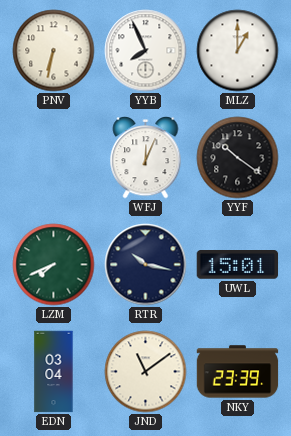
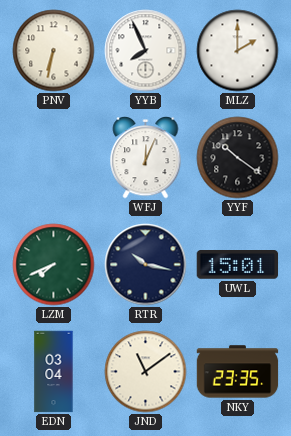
MLZ: 1:00 -> 2:00 (238, 51)
NKY: 23:39 -> 23:35 (238, 372)
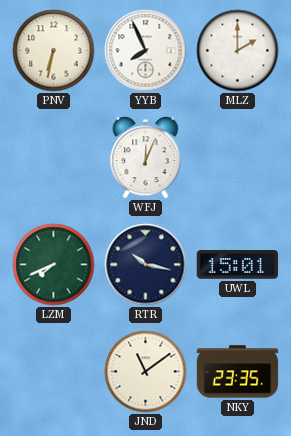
YYF: 10:21 -> none (238, 158)
EDN: 03:04 -> none (54, 372)
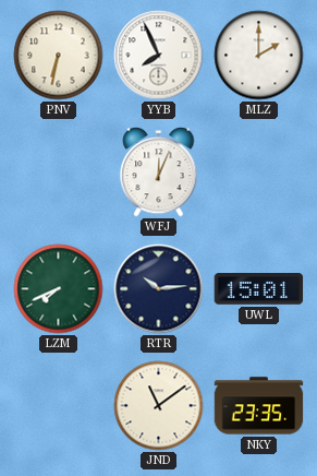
RTR: 10:17 -> 10:14 (159, 289)
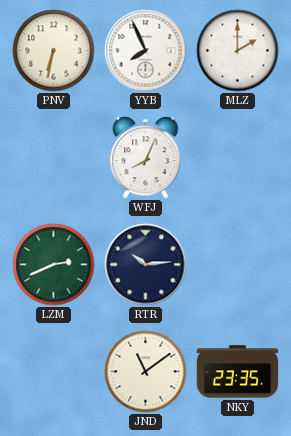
WFJ: 12:04 -> 8:04 (146, 158)
LZM: 7:41 -> 2:41 (54, 265)
UWL: 15:01 -> none (259, 289)
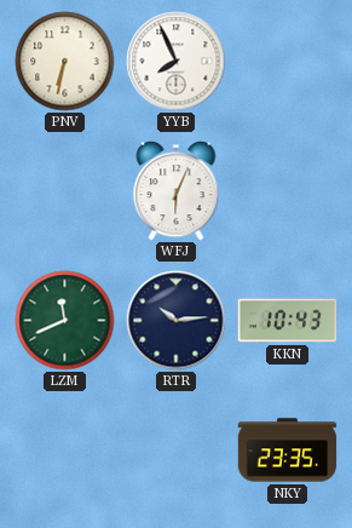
MLZ: 2:00 -> none (238, 51)
WFJ: 8:04 -> 6:04 (177, 191)
LZM: 2:41 -> 11:41 (65, 321)
KKN: none -> 10:43 (288, 321)
JND: 11:09 -> none (146, 372)
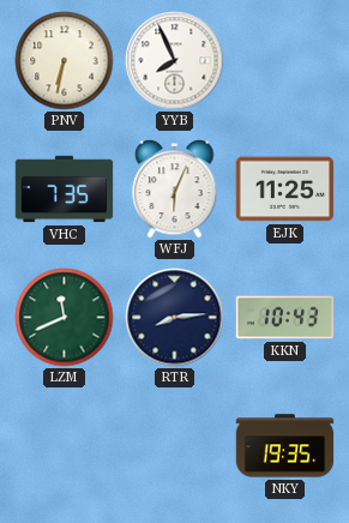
VHC: none -> 7:35 (65, 190)
EJK: none -> 11:25 (285, 190)
RTR: 10:14 -> 8:14 (175, 318)
NKY: 23:35 -> 19:35 (285, 446)
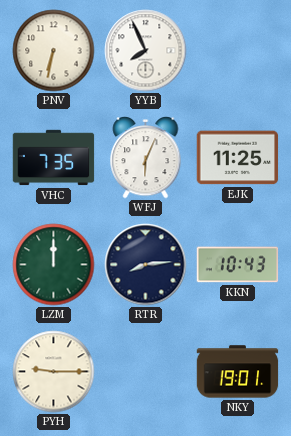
LZM: 11:41 -> 12:00 (54, 265)
PYH: none -> 9:15 (54, 372)
NKY: 19:35 -> 19:01 (238, 372)
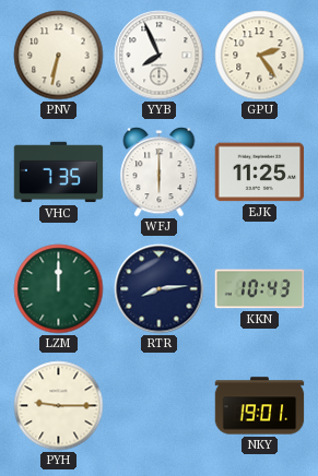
GPU: none -> 2:24 (260, 56)
WFJ: 6:04 -> 6:00 (160, 172)
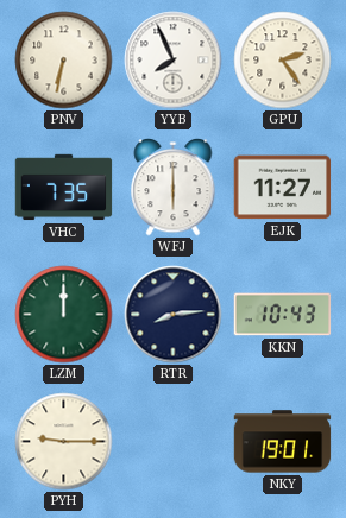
EJK: 11:25 -> 11:27 (283, 188)
